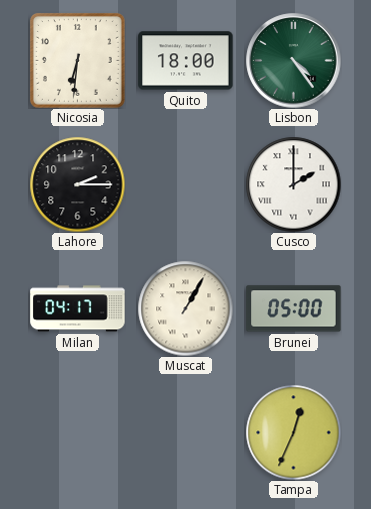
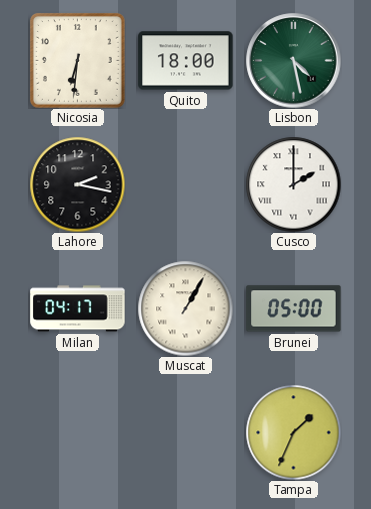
Lisbon: 4:24 -> 4:28 (294, 61)
Lahore: 2:15 -> 2:17 (77, 184)
Tampa: 12:34 -> 1:34 (293, 432)
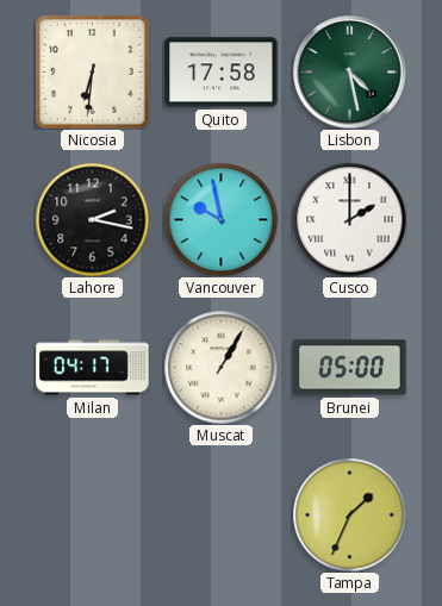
Quito: 18:00 -> 17:58 (222, 73)
Vancouver: none -> 9:58 (220, 219)
